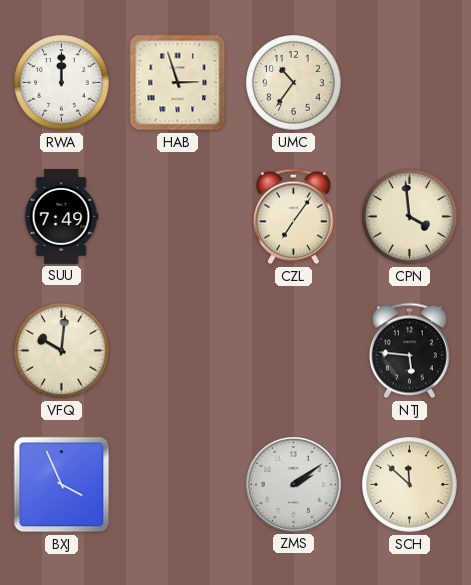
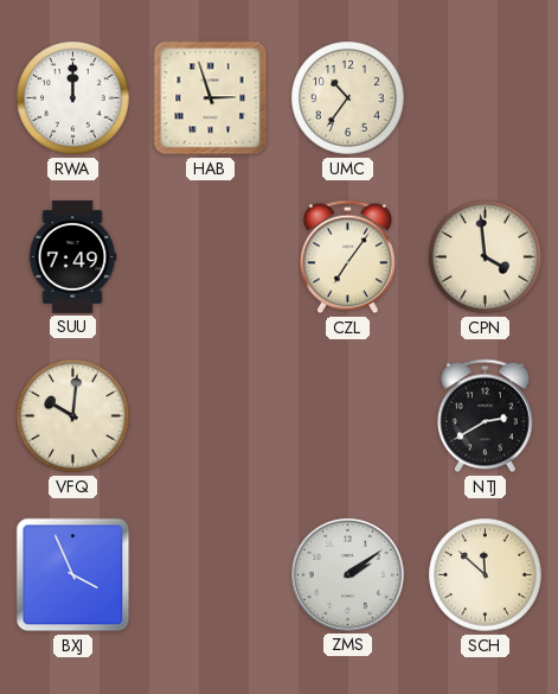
NTJ: 5:46 -> 2:40 (485, 416)
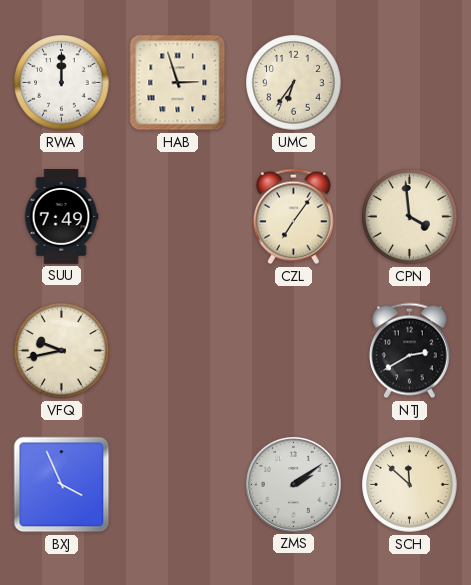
UMC: 10:36 -> 6:36 (294, 83)
VFQ: 10:01 -> 9:43 (62, 351)
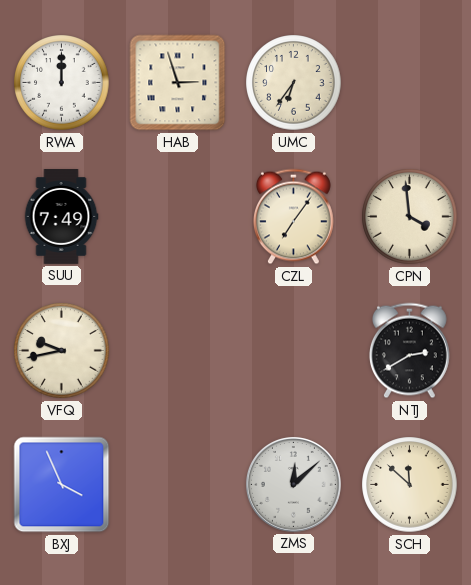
ZMS: 2:09 -> 12:08 (293, 484)
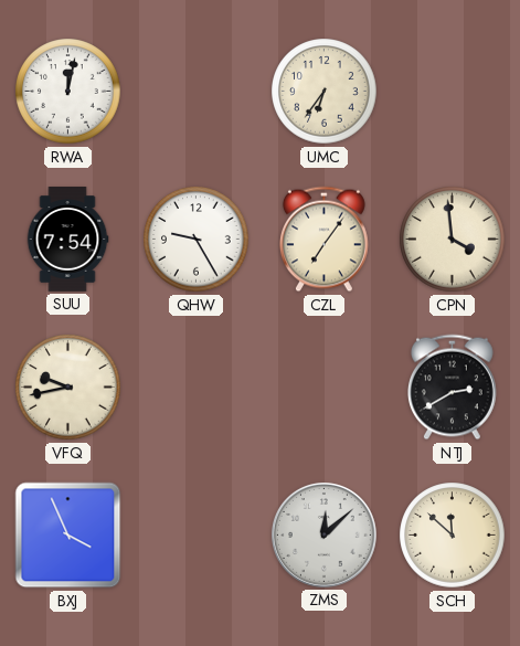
RWA: 12:00 -> 12:02 (68, 92)
HAB: 2:57 -> none (178, 83)
SUU: 7:49 -> 7:54 (67, 240)
QHW: none -> 9:25 (197, 240)
